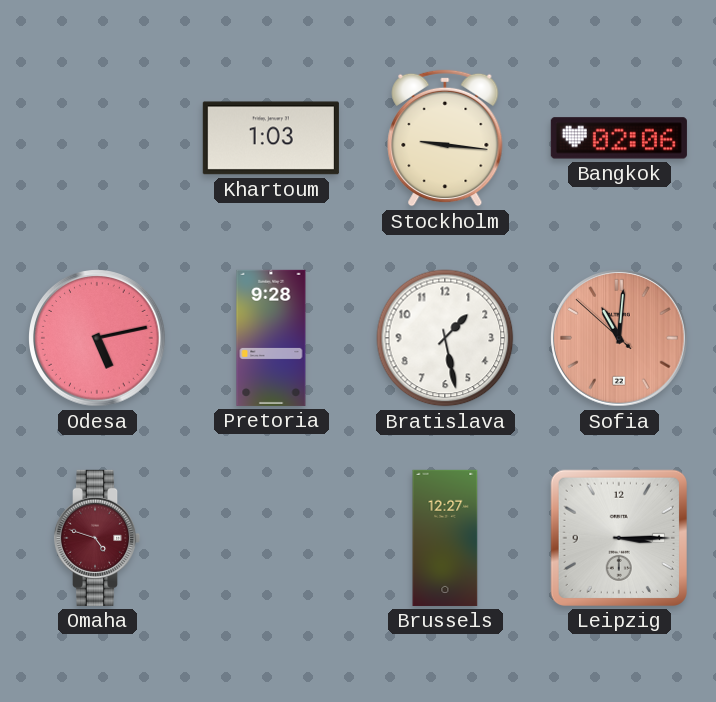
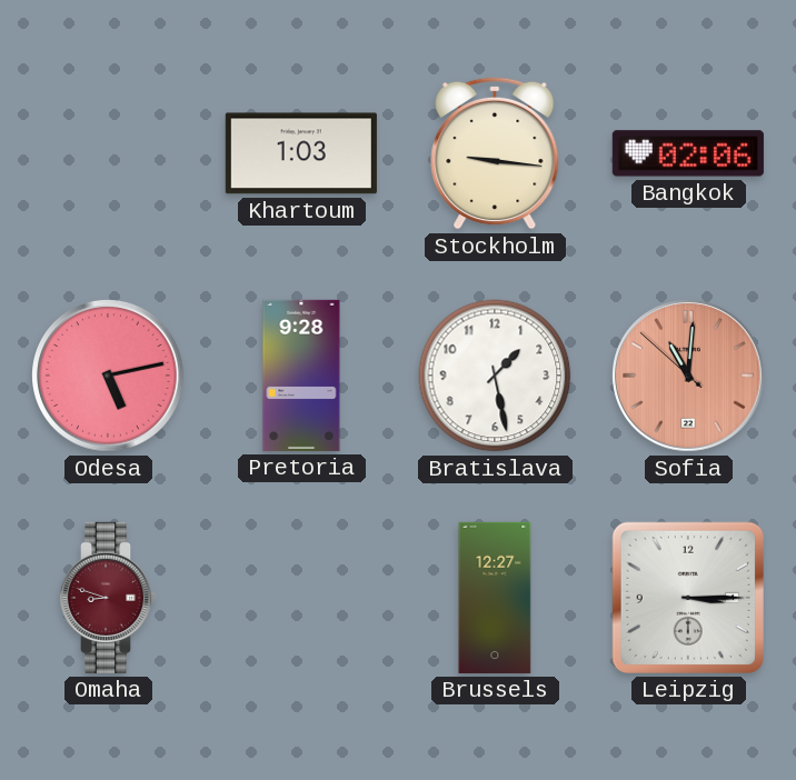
Omaha: 4:48 -> 8:48 (108, 598)
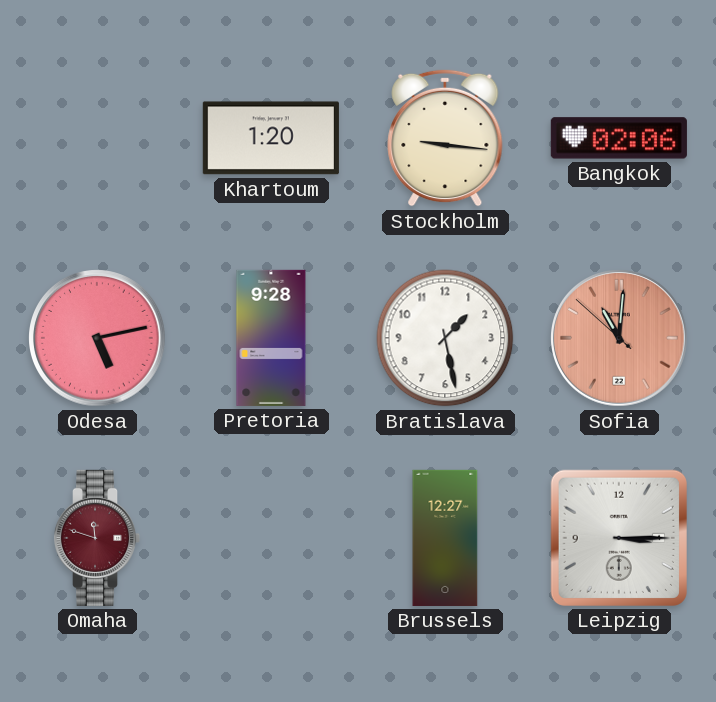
Khartoum: 1:03 -> 1:20 (271, 138)
Omaha: 8:48 -> 11:48 (97, 538)
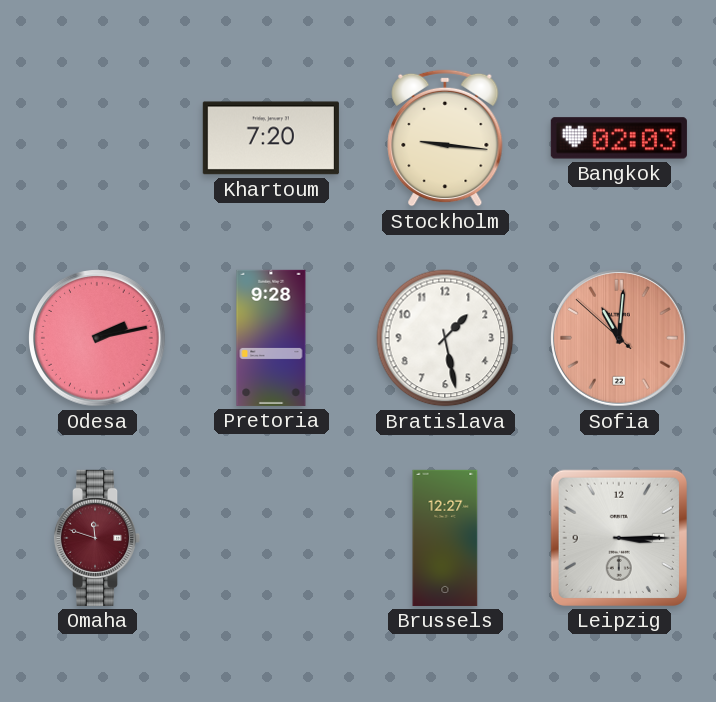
Khartoum: 1:20 -> 7:20 (271, 138)
Bangkok: 02:06 -> 02:03 (619, 138)
Odesa: 5:13 -> 2:13 (98, 339)
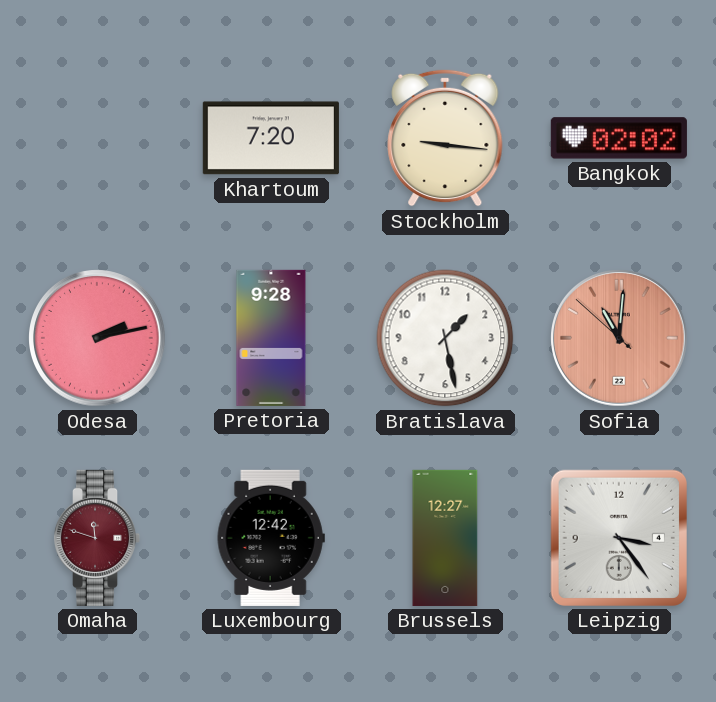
Bangkok: 02:03 -> 02:02 (619, 138)
Luxembourg: none -> 12:42 (271, 538)
Leipzig: 3:15 -> 3:24 (619, 538)
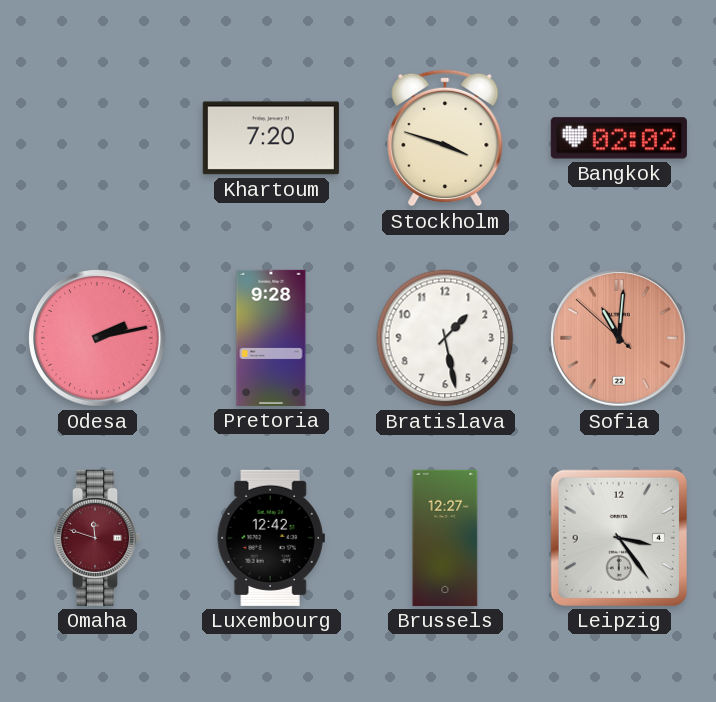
Stockholm: 9:16 -> 3:48 (445, 138)
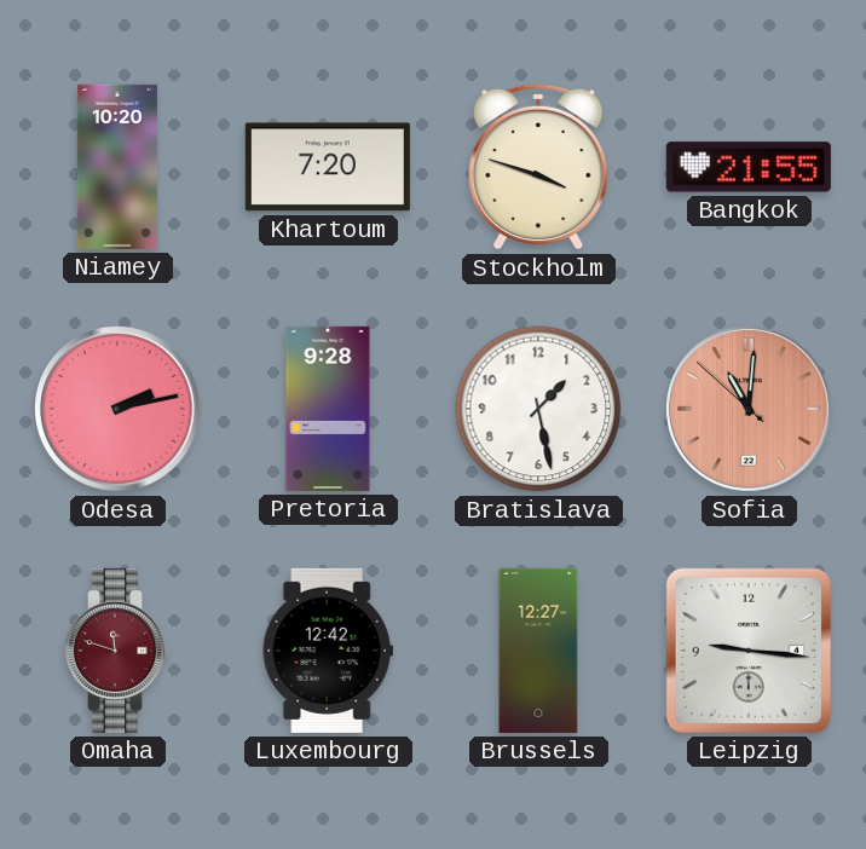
Niamey: none -> 10:20 (117, 167)
Bangkok: 02:02 -> 21:55 (749, 167)
Leipzig: 3:24 -> 9:16 (749, 651)
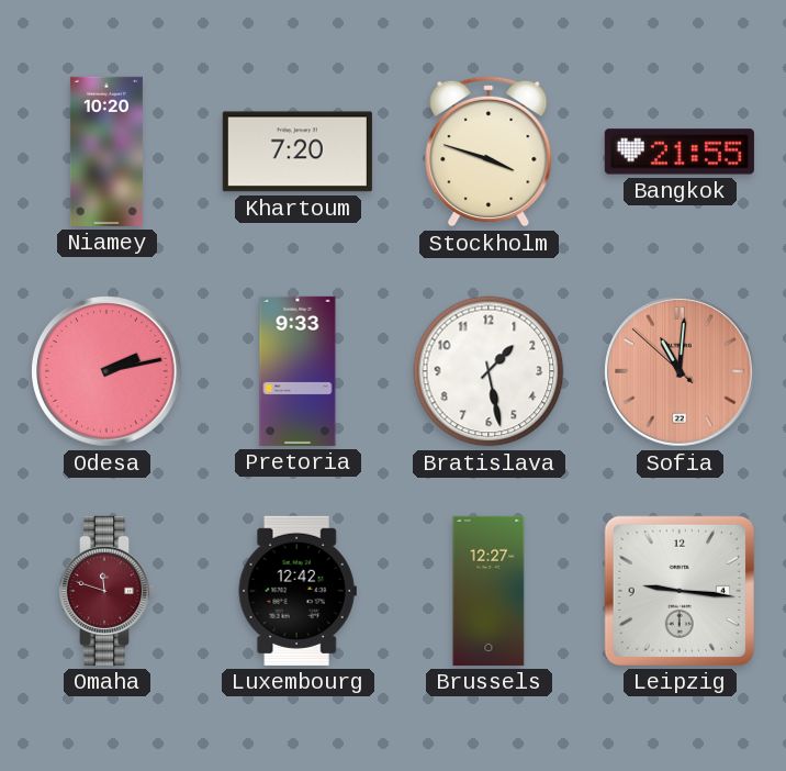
Pretoria: 9:28 -> 9:33 (297, 371)
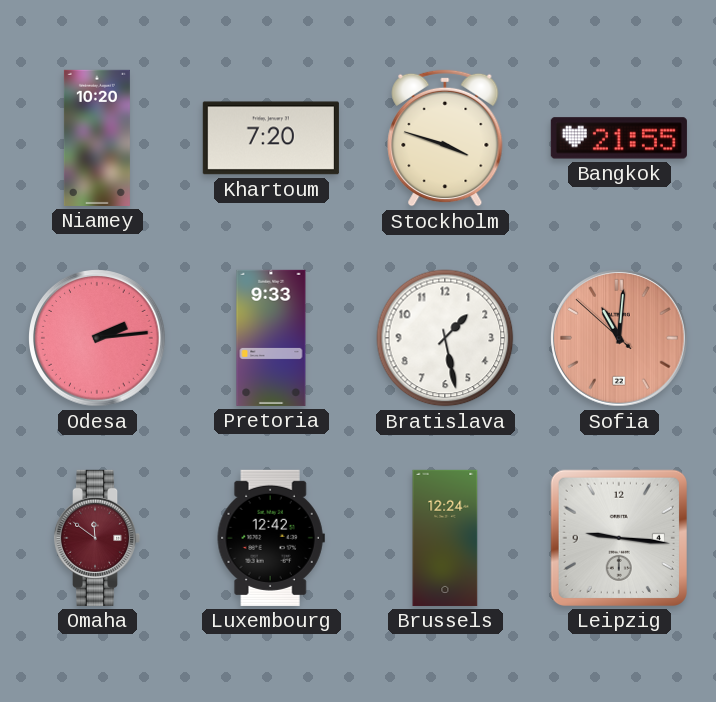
Odesa: 2:13 -> 2:14 (98, 339)
Omaha: 11:48 -> 11:51 (97, 538)
Brussels: 12:27 -> 12:24 (445, 538)
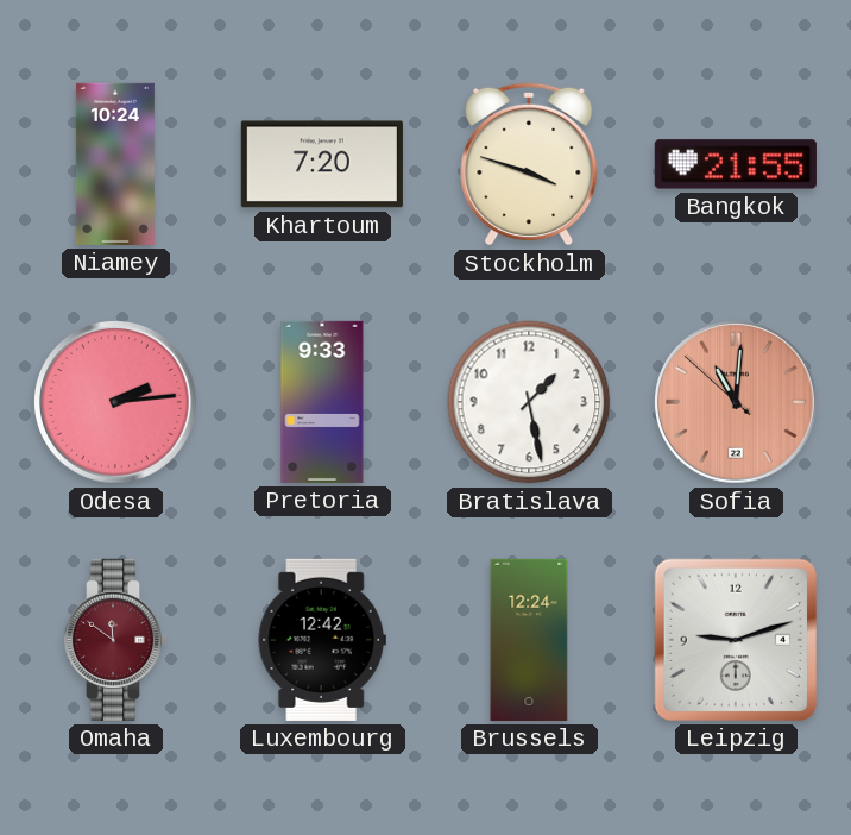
Niamey: 10:20 -> 10:24 (115, 164)
Leipzig: 9:16 -> 9:12 (736, 640)
